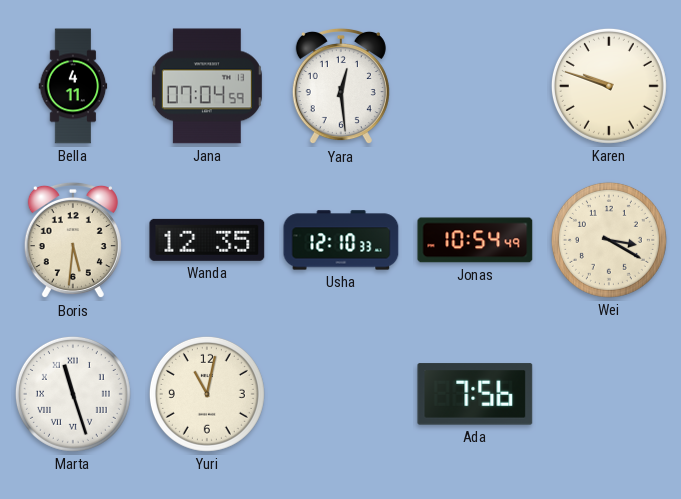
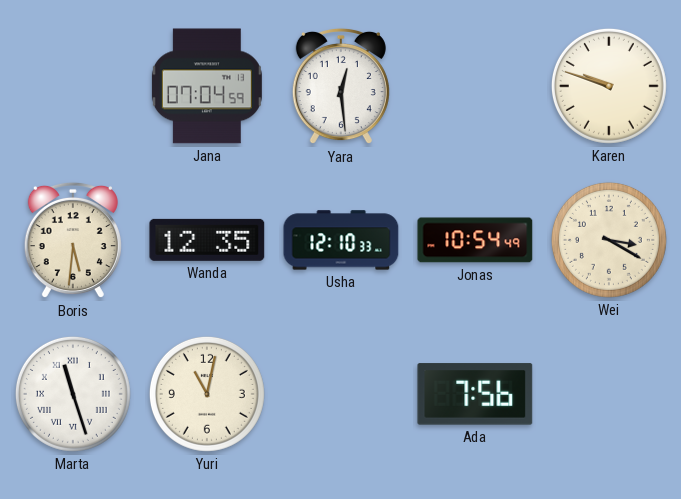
Bella: 4:11 -> none (73, 86)
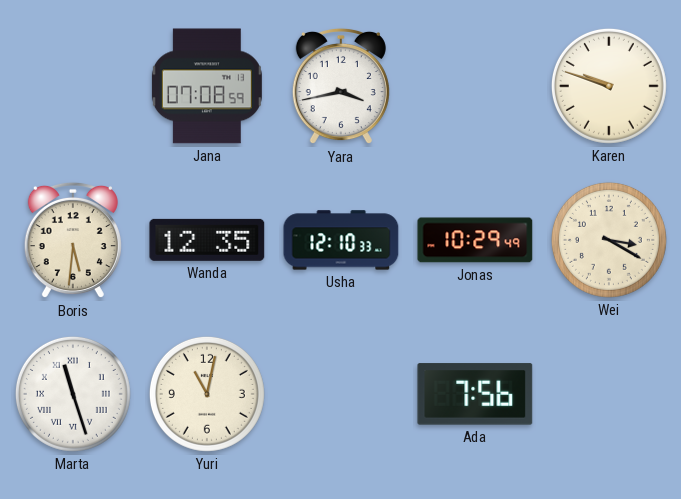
Jana: 07:04 -> 07:08 (207, 86)
Yara: 12:29 -> 3:43 (341, 86)
Jonas: 10:54 -> 10:29 (475, 240)
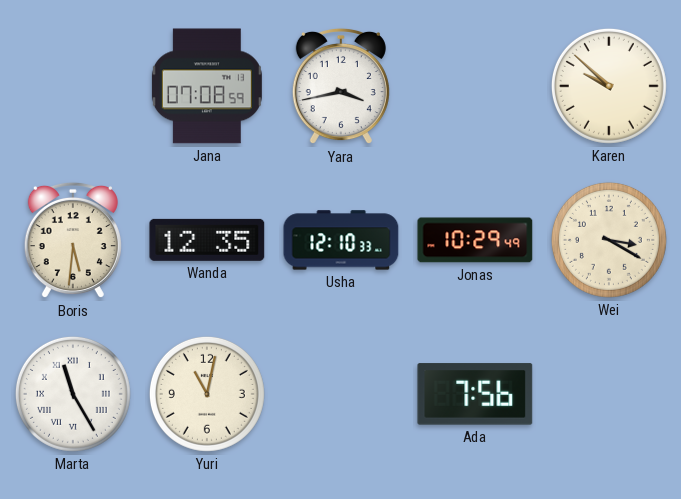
Karen: 9:48 -> 9:52 (609, 86)
Marta: 11:27 -> 11:25 (73, 394)
